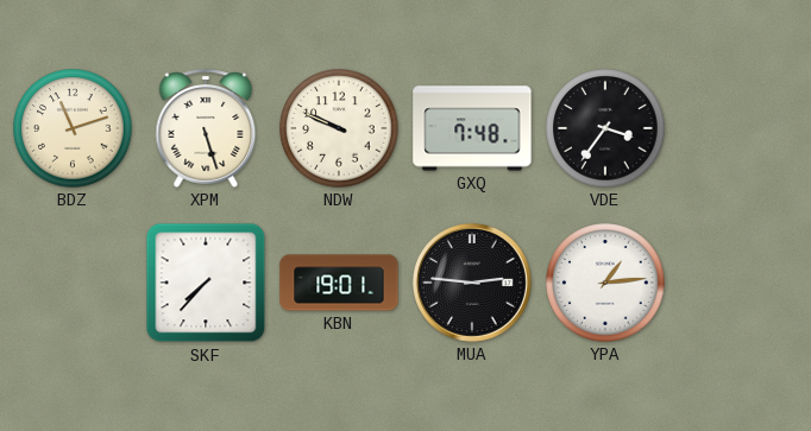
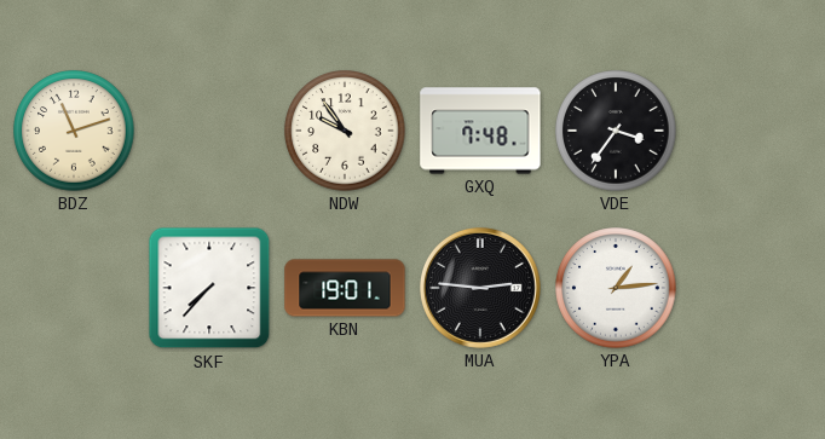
XPM: 5:27 -> none (206, 128)
NDW: 9:49 -> 9:54 (345, 131)
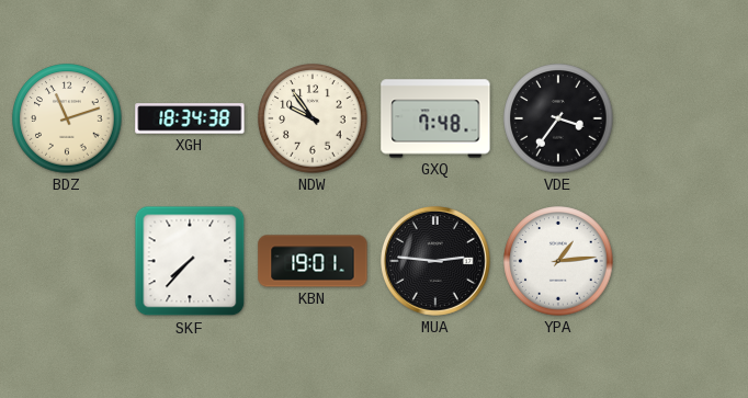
XGH: none -> 18:34 (190, 118)
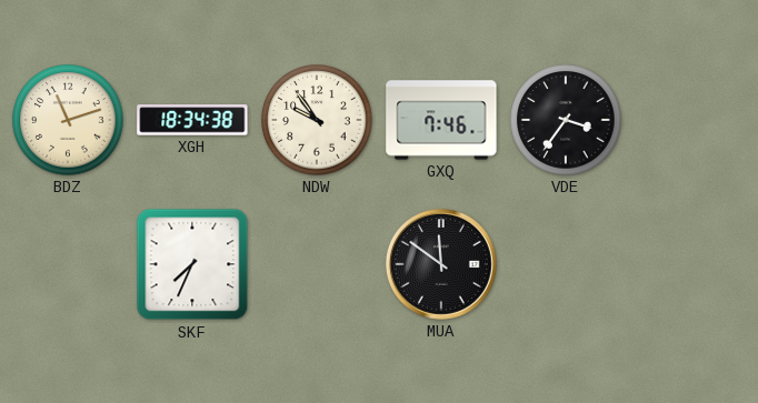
GXQ: 7:48 -> 7:46 (441, 120)
SKF: 7:37 -> 7:34 (192, 264)
KBN: 19:01 -> none (313, 261)
MUA: 2:46 -> 11:51 (441, 264)
YPA: 1:14 -> none (558, 261)
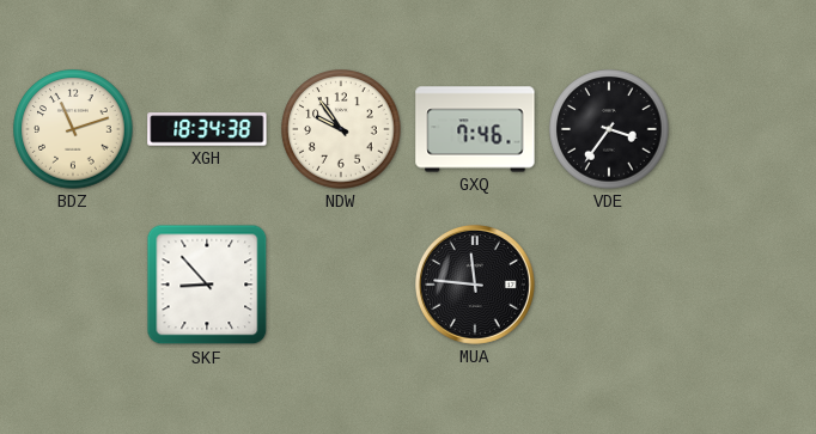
SKF: 7:34 -> 8:53 (207, 285)
MUA: 11:51 -> 11:46 (475, 285)
